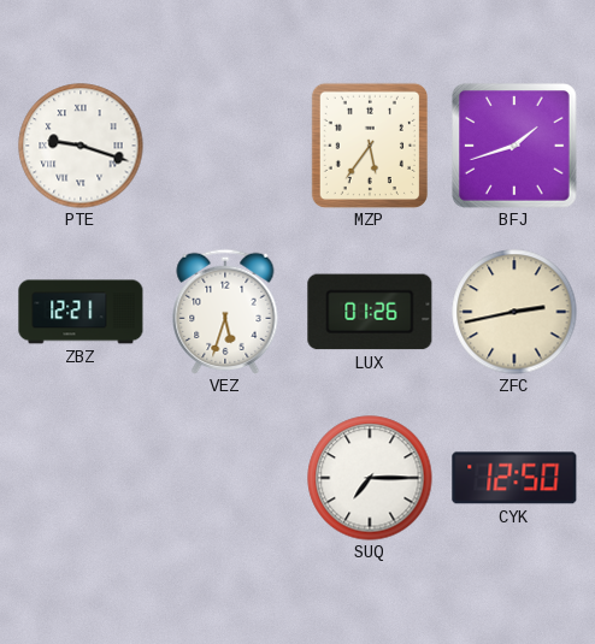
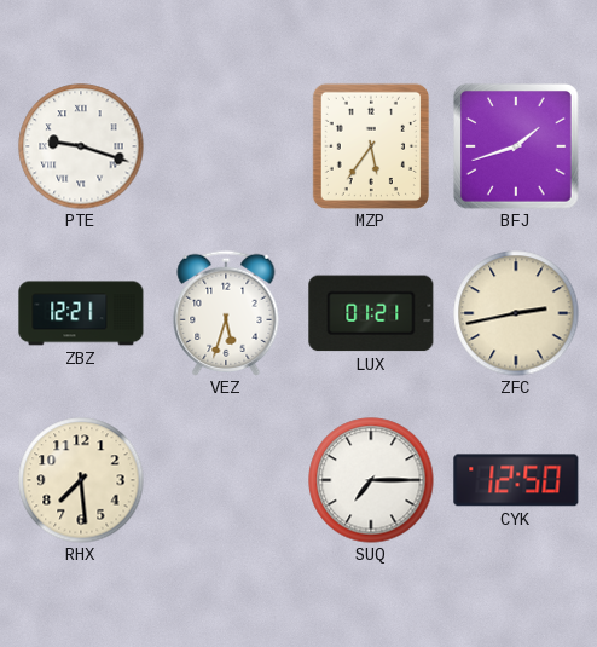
LUX: 01:26 -> 01:21 (371, 313)
RHX: none -> 7:29 (81, 480)
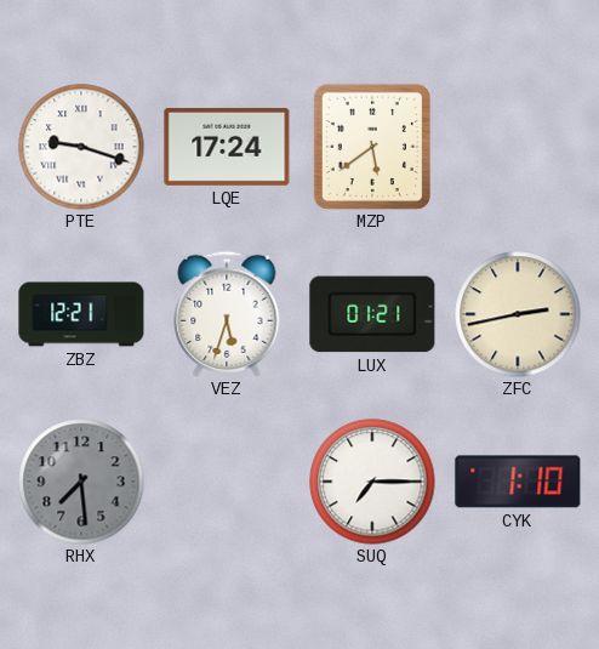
LQE: none -> 17:24 (227, 147)
MZP: 5:36 -> 5:39 (372, 147)
BFJ: 1:42 -> none (517, 148)
RHX dial: cream -> grey (81, 482)
CYK: 12:50 -> 1:10 (518, 482)
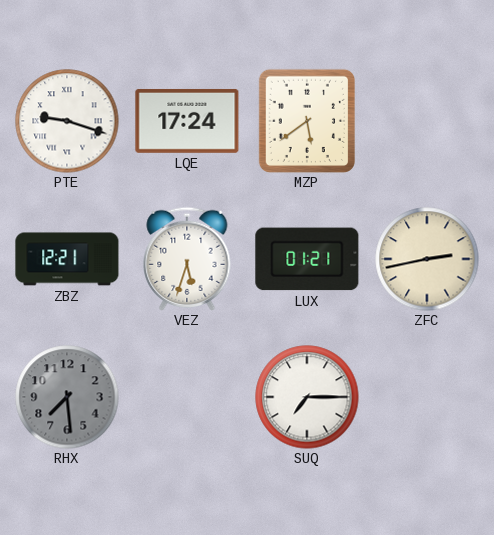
CYK: 1:10 -> none (518, 482)
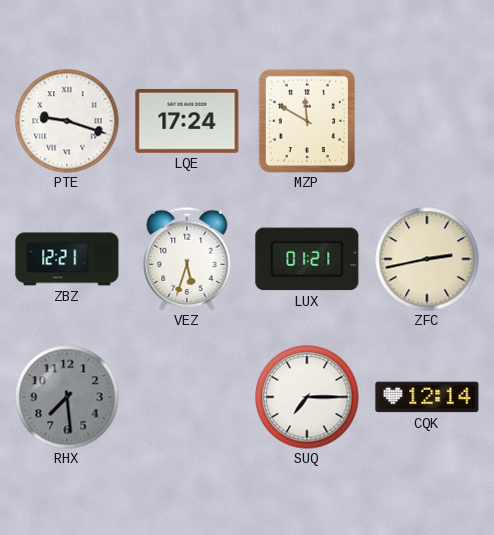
MZP: 5:39 -> 11:50 (307, 121)
CQK: none -> 12:14 (427, 397)
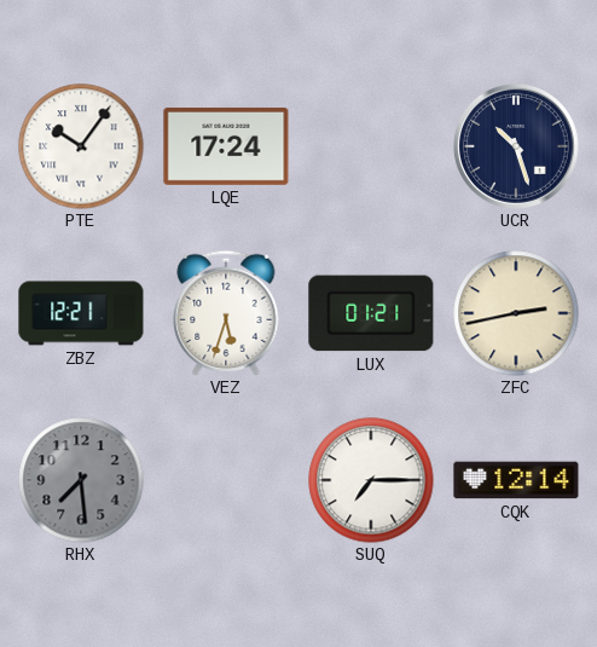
PTE: 9:18 -> 10:06 (81, 146)
MZP: 11:50 -> none (307, 121)
UCR: none -> 10:27 (516, 146)
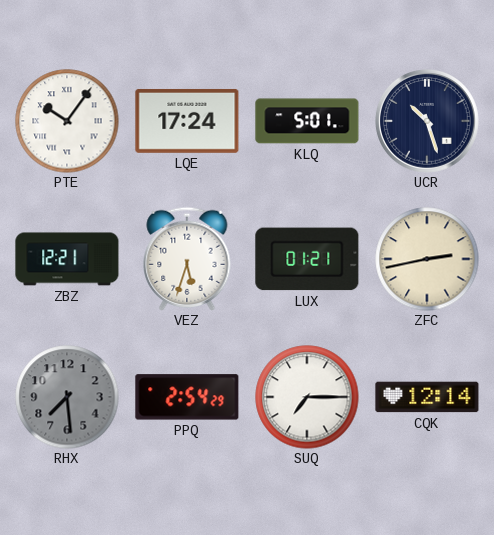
KLQ: none -> 5:01 (307, 121)
PPQ: none -> 2:54 (187, 397)
